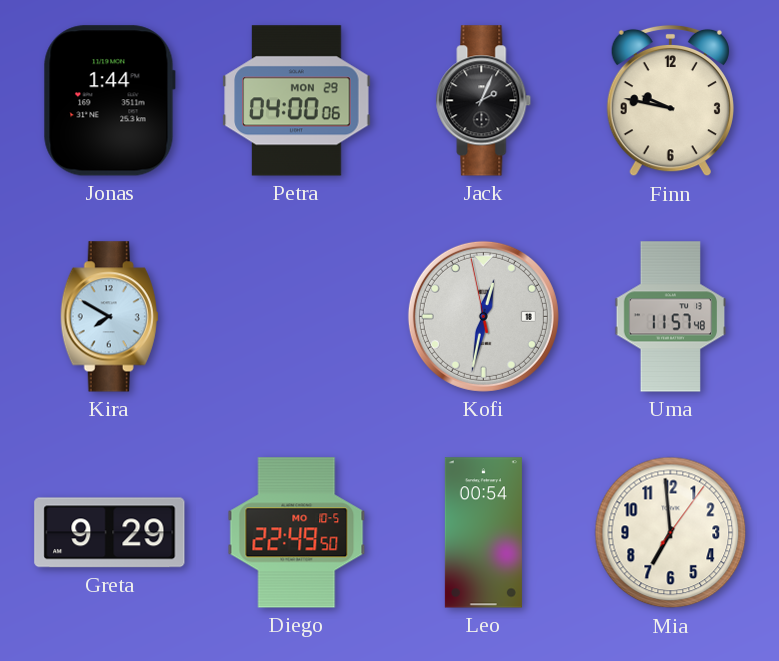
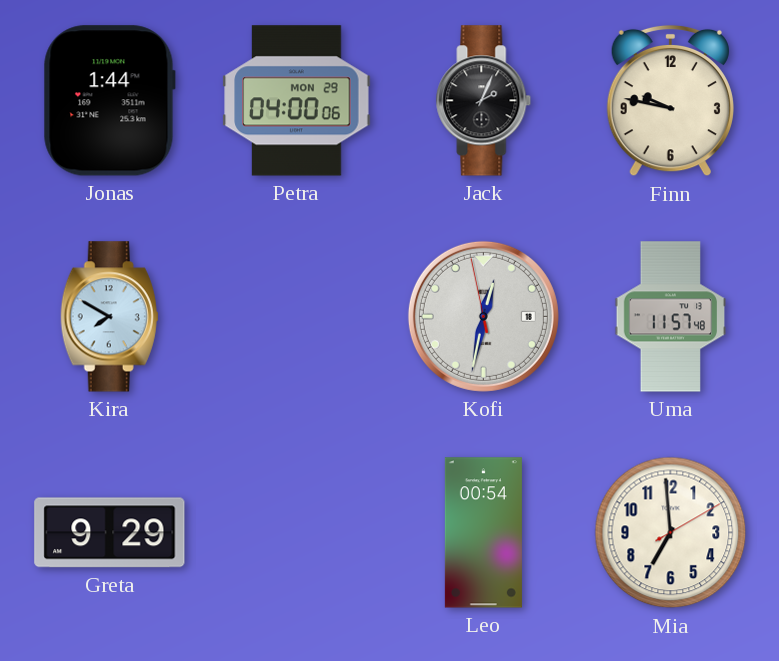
Diego: 22:49 -> none (297, 533)
Mia: 6:59:06 -> 6:59:10 (671, 533)
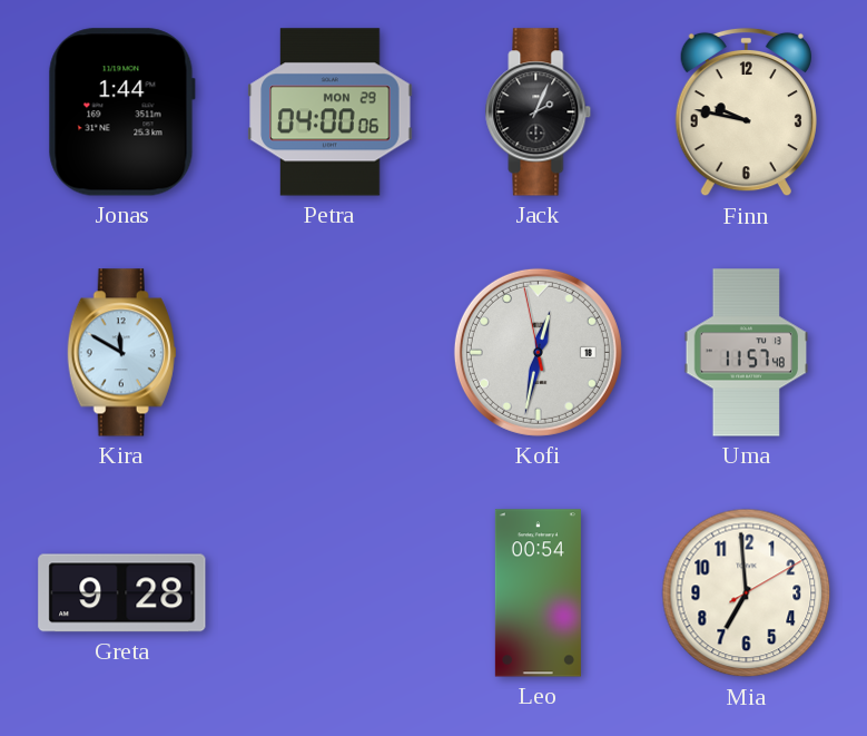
Kira: 7:50 -> 11:50 (121, 353)
Greta: 9:29 -> 9:28 (122, 593)
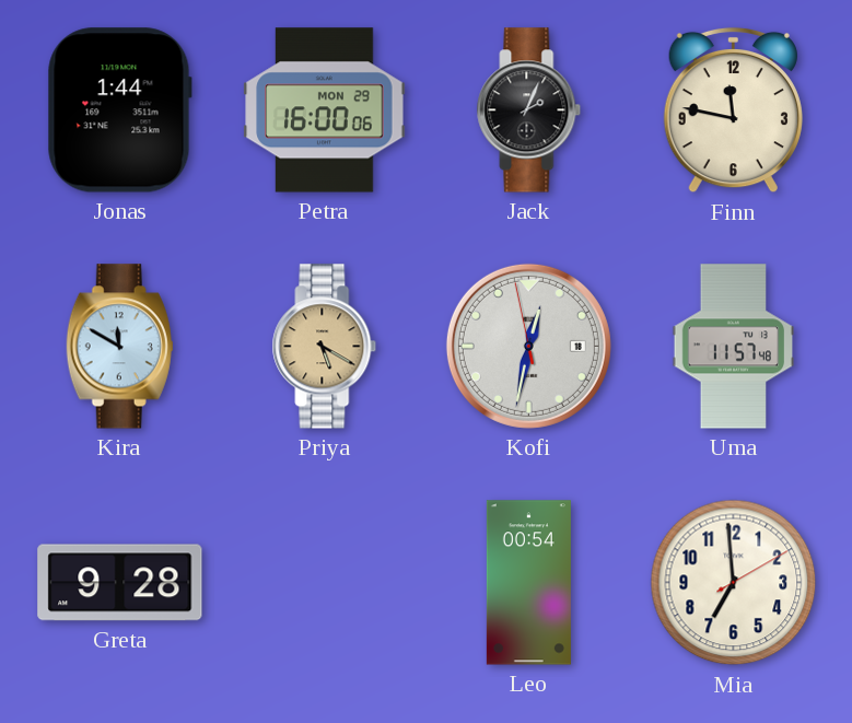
Petra: 04:00 -> 16:00 (325, 110)
Finn: 9:47 -> 11:47 (733, 110)
Priya: none -> 5:20 (325, 347)
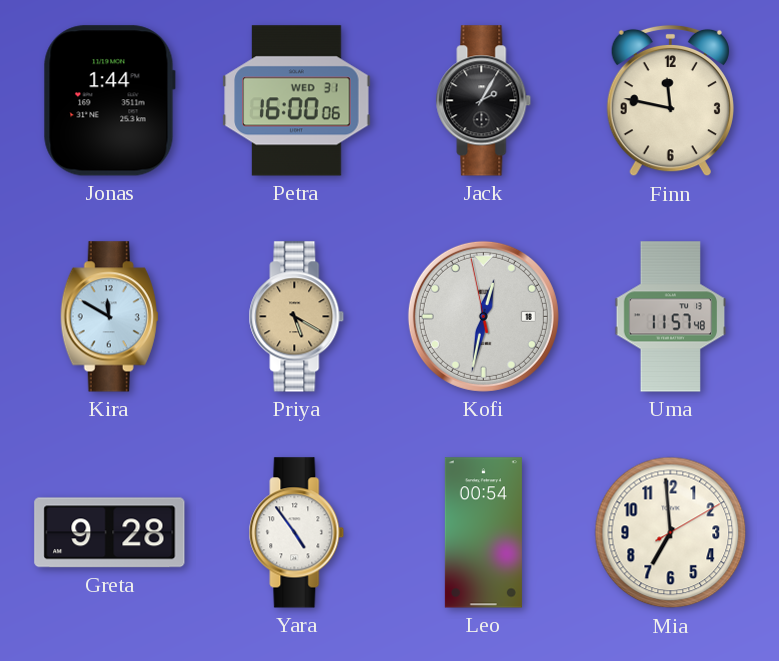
Petra date: MON 29 -> WED 31 (297, 101)
Jack: 2:04 -> 2:05 (484, 101)
Yara: none -> 4:54 (297, 533)
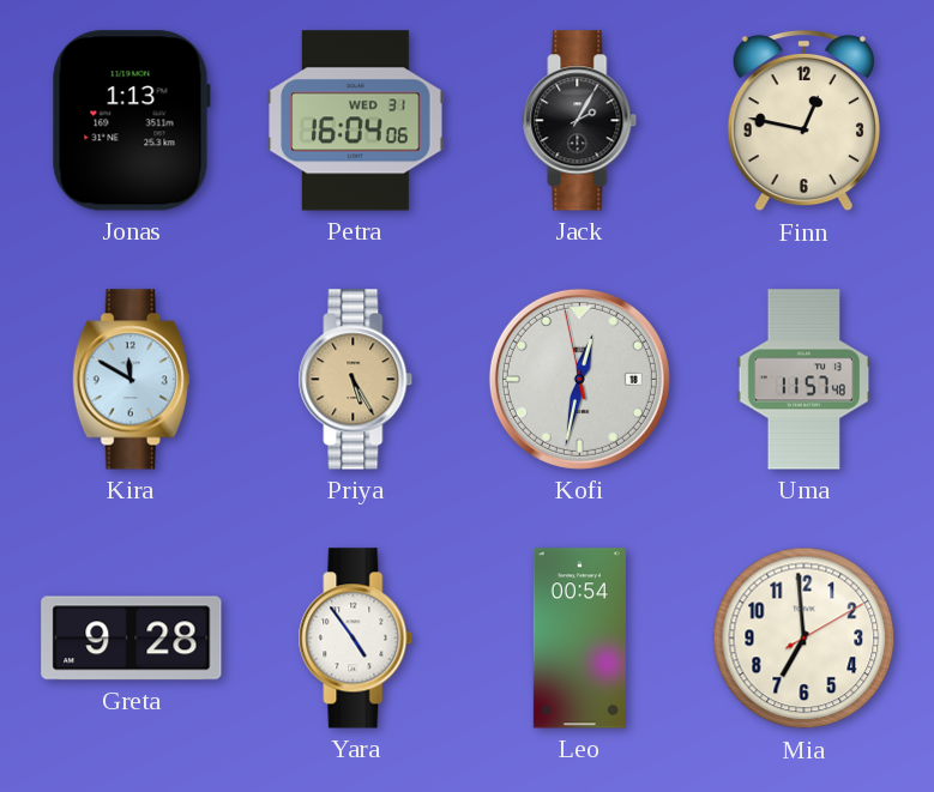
Jonas: 1:44 -> 1:13 (131, 121)
Petra: 16:00 -> 16:04 (356, 121)
Finn: 11:47 -> 12:47 (803, 121)
Priya: 5:20 -> 5:25 (356, 380)
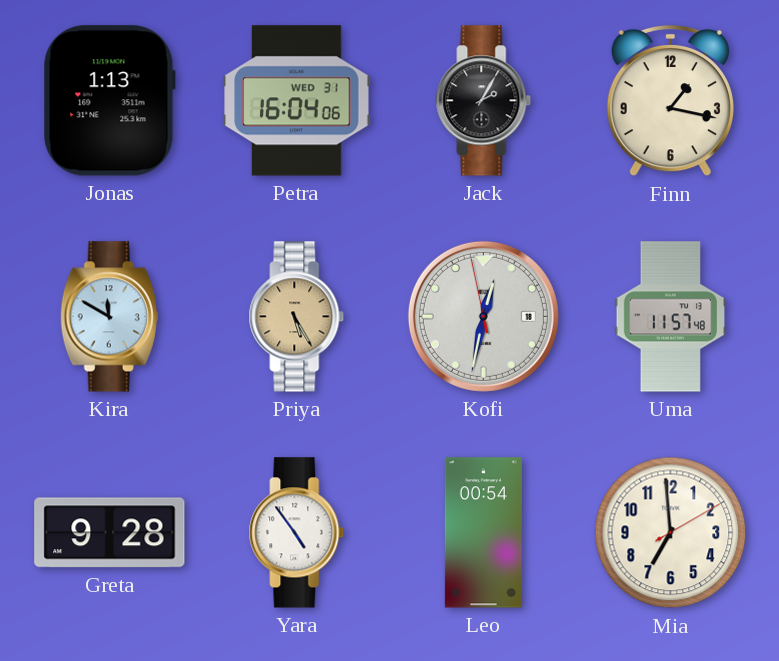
Finn: 12:47 -> 1:17 (670, 101)
